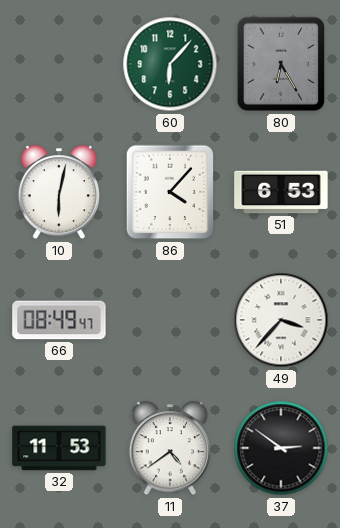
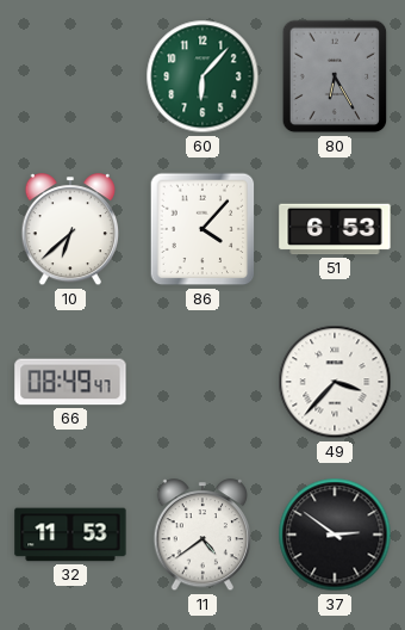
10: 6:02 -> 6:38 (69, 230)
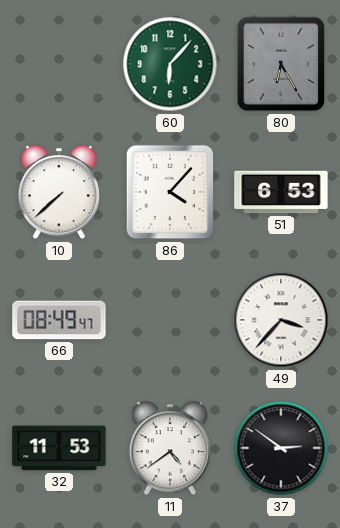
10: 6:38 -> 7:38 (58, 193)
